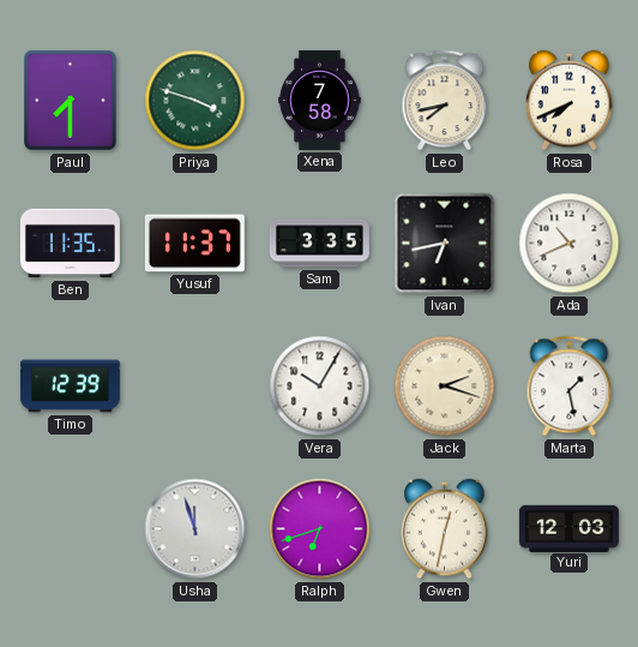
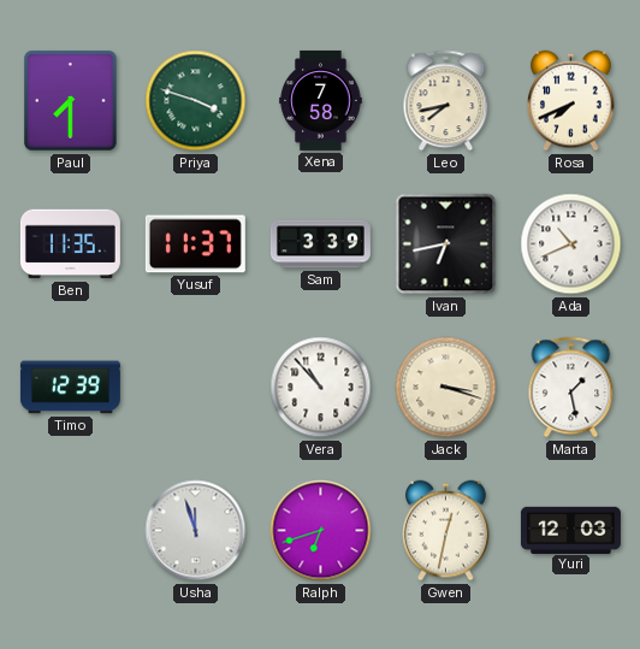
Sam: 3:35 -> 3:39 (320, 244)
Vera: 10:05 -> 10:53 (321, 388)
Jack: 2:18 -> 3:18 (446, 388)
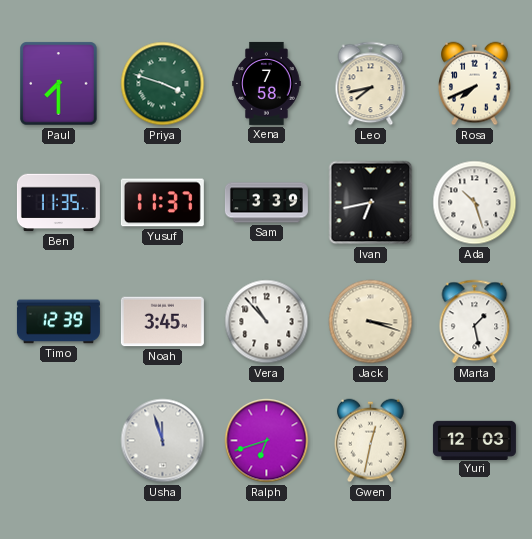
Ada: 10:41 -> 10:27 (475, 203)
Noah: none -> 3:45 (162, 322)
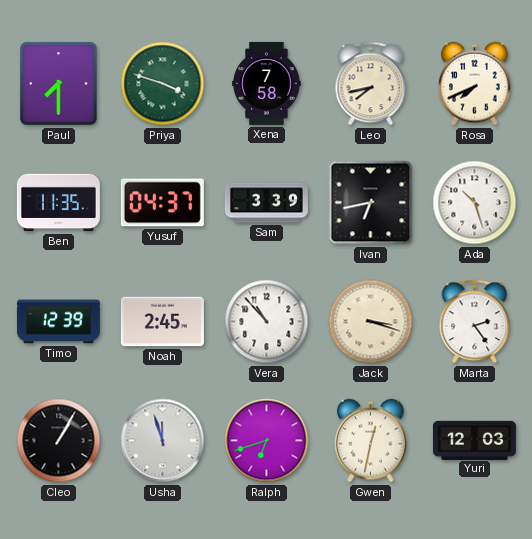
Yusuf: 11:37 -> 04:37 (162, 203)
Noah: 3:45 -> 2:45 (162, 322)
Marta: 1:28 -> 2:24 (475, 322)
Cleo: none -> 1:05 (59, 441)
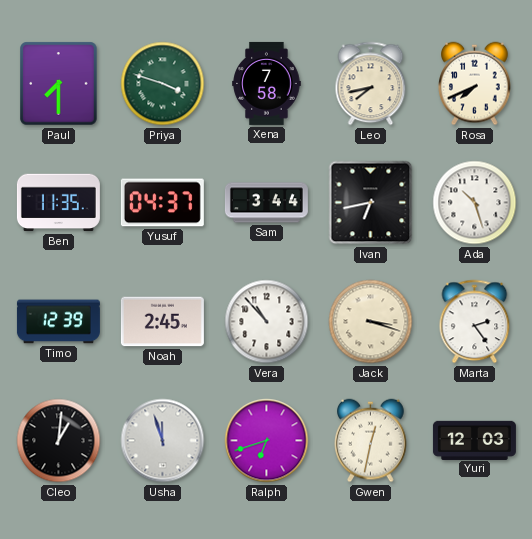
Sam: 3:39 -> 3:44 (266, 203)
Cleo: 1:05 -> 1:01 (59, 441)
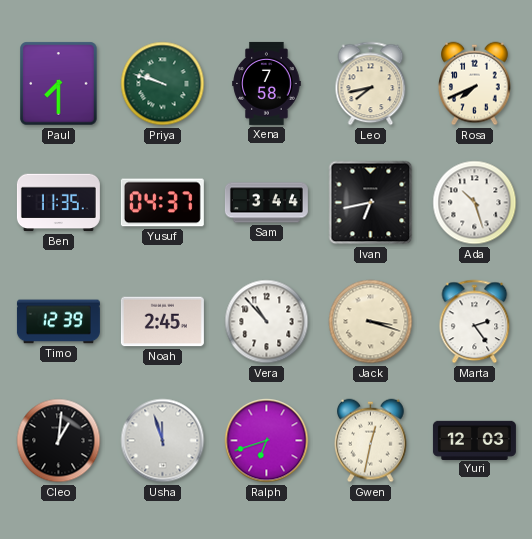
Priya: 3:48 -> 9:48 (163, 84)
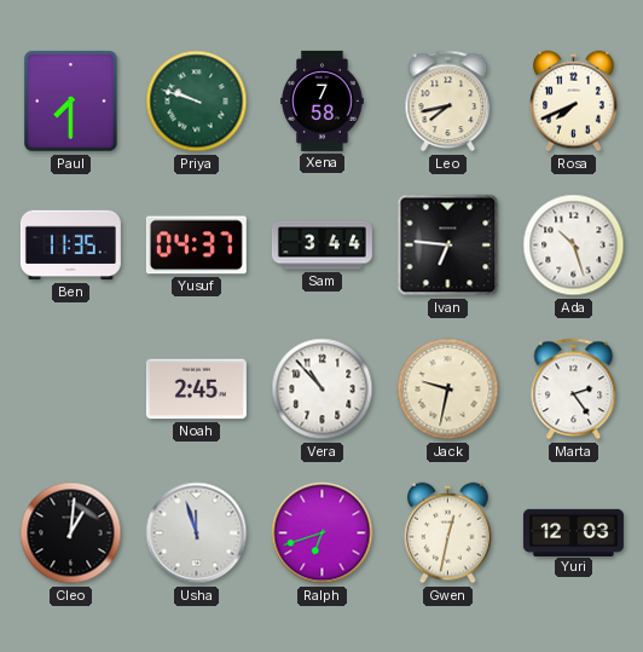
Ivan: 6:43 -> 6:46 (448, 246)
Timo: 12:39 -> none (58, 322)
Jack: 3:18 -> 9:32 (448, 390)
